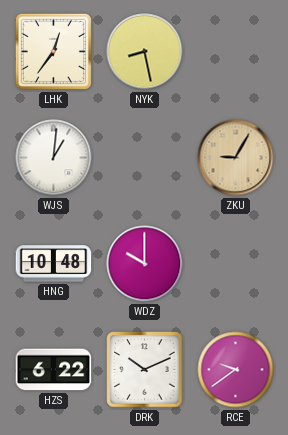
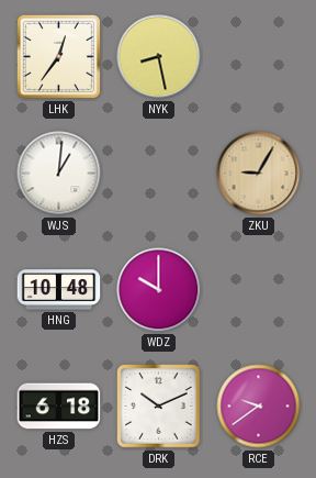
HZS: 6:22 -> 6:18 (59, 407)
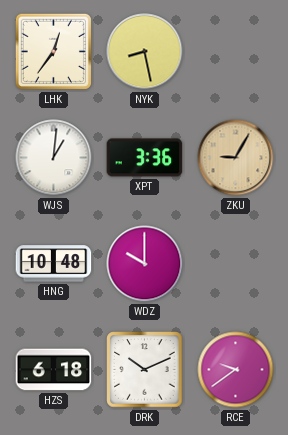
XPT: none -> 3:36 (145, 158)
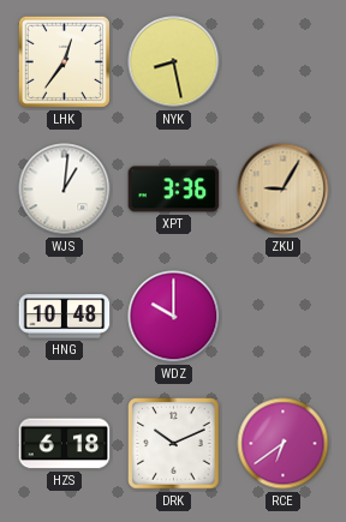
RCE: 9:39 -> 6:39 (284, 444)
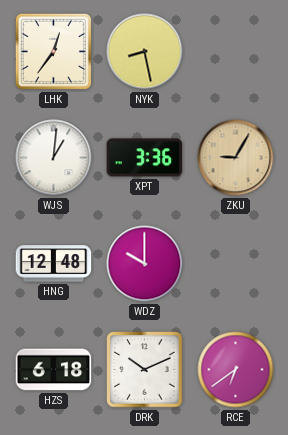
HNG: 10:48 -> 12:48 (54, 264)
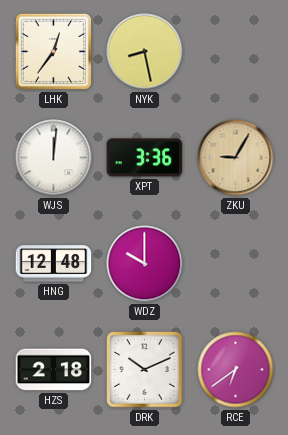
WJS: 1:01 -> 12:01 (54, 158)
HZS: 6:18 -> 2:18 (54, 370)
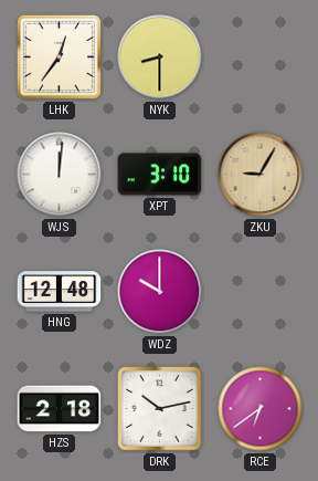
NYK: 8:28 -> 8:30 (160, 57)
XPT: 3:36 -> 3:10 (160, 175)
DRK: 10:11 -> 10:13 (160, 409)
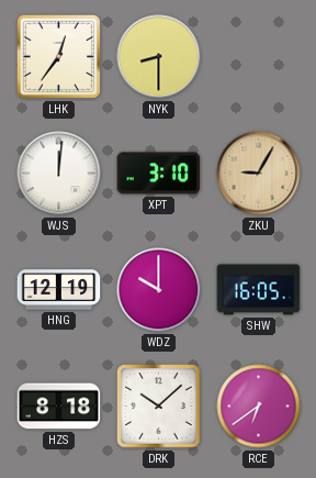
HNG: 12:48 -> 12:19 (59, 290)
SHW: none -> 16:05 (259, 290)
HZS: 2:18 -> 8:18 (59, 407)
DRK: 10:13 -> 10:08 (159, 407)
